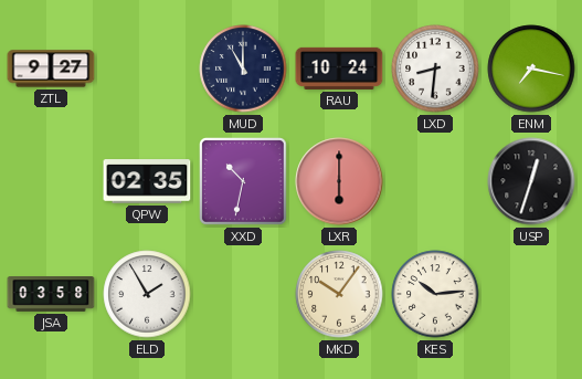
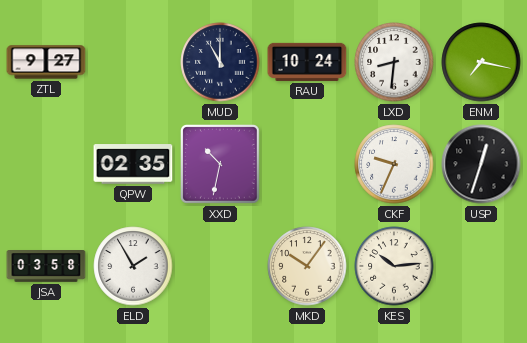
LXR: 6:00 -> none (339, 181)
CKF: none -> 9:34 (394, 164)
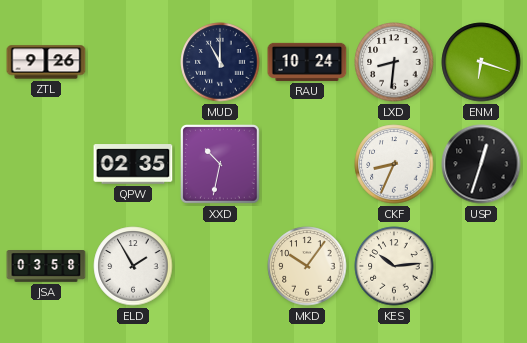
ZTL: 9:27 -> 9:26 (46, 62)
ENM: 7:17 -> 6:18 (481, 62)
CKF: 9:34 -> 8:34 (394, 164)
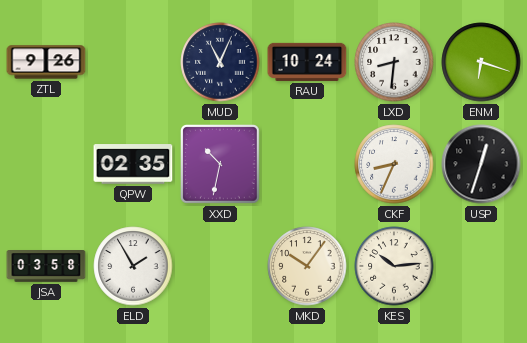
MUD: 11:00 -> 11:04 (220, 62)
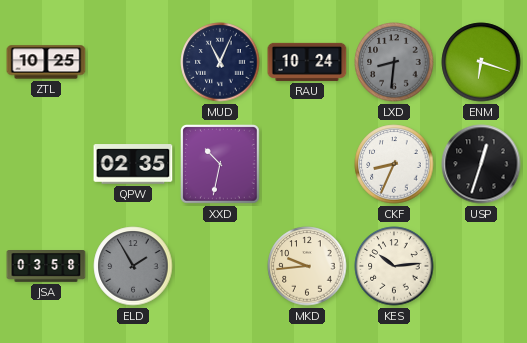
ZTL: 9:26 -> 10:25 (46, 62)
LXD dial: white -> grey (394, 62)
ELD dial: white -> grey (133, 266)
MKD: 10:06 -> 9:44 (307, 266)
